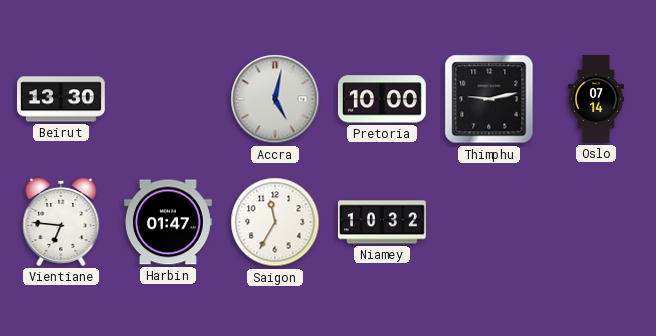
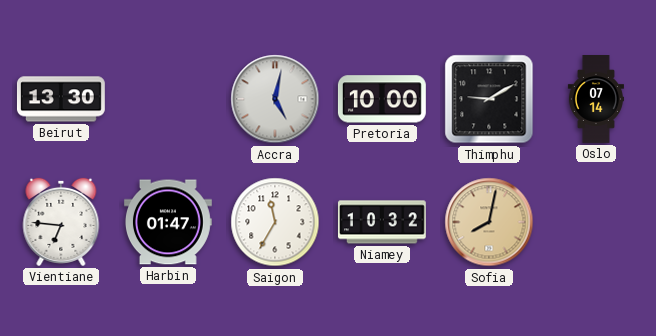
Thimphu: 9:13 -> 9:10 (489, 99)
Sofia: none -> 8:02 (489, 222)
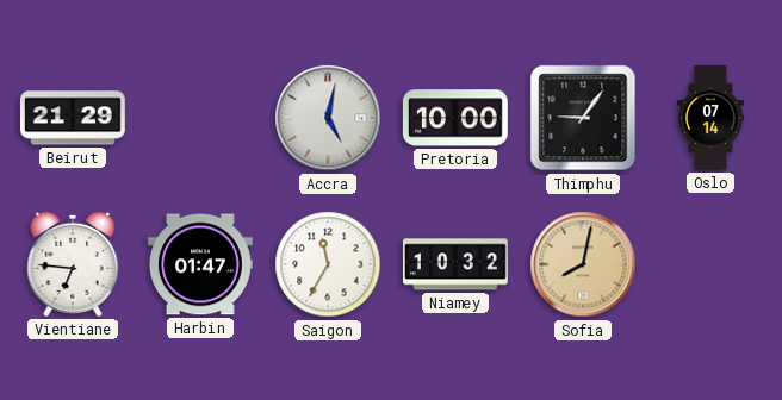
Beirut: 13:30 -> 21:29 (73, 118)
Thimphu: 9:10 -> 9:06 (583, 118)
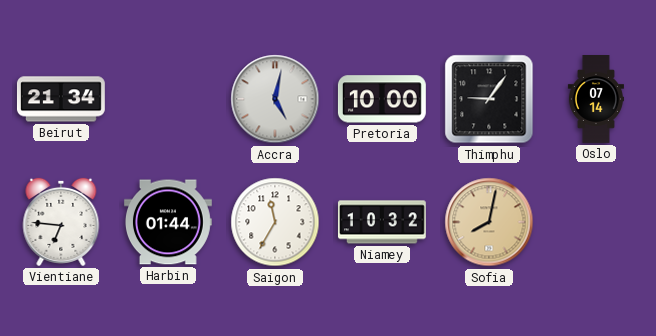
Beirut: 21:29 -> 21:34 (61, 99)
Harbin: 01:47 -> 01:44 (168, 222)
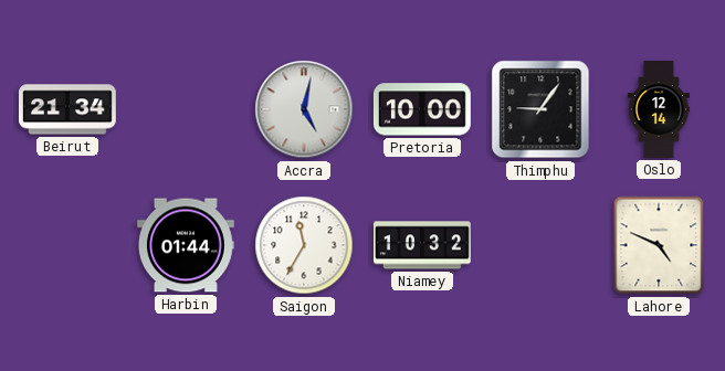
Oslo: 07:14 -> 12:14 (659, 110)
Vientiane: 6:46 -> none (61, 222)
Sofia: 8:02 -> none (489, 222)
Lahore: none -> 4:49 (659, 245)
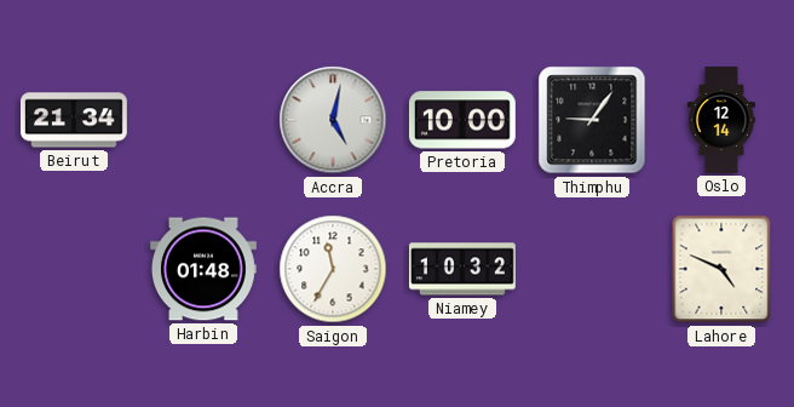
Harbin: 01:44 -> 01:48 (203, 269)
